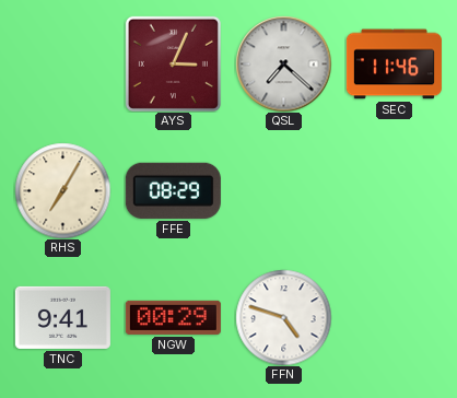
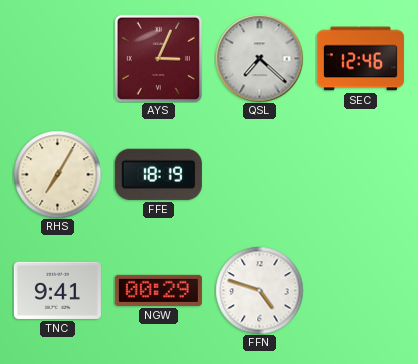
SEC: 11:46 -> 12:46 (360, 59)
FFE: 08:29 -> 18:19 (158, 174)
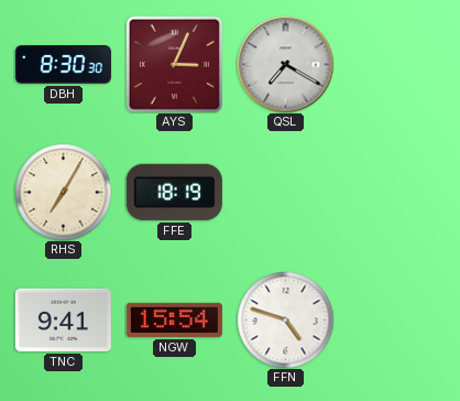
DBH: none -> 8:30 (63, 65)
QSL: 7:22 -> 7:20 (285, 64)
SEC: 12:46 -> none (360, 59)
NGW: 00:29 -> 15:54 (174, 319)
